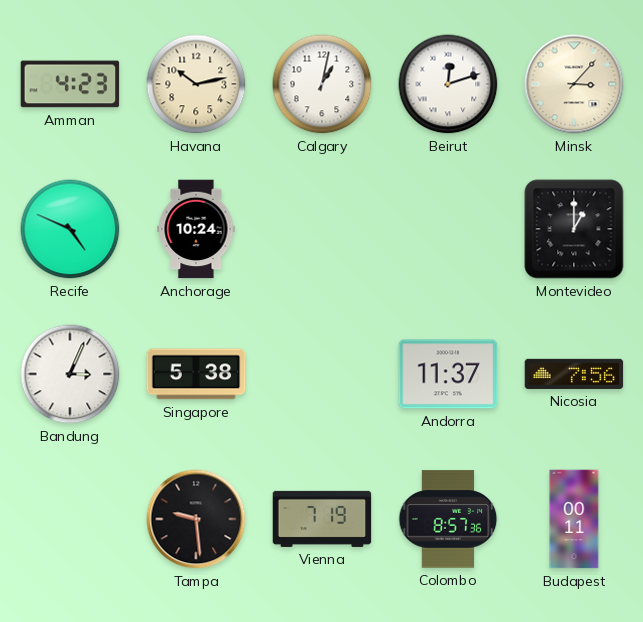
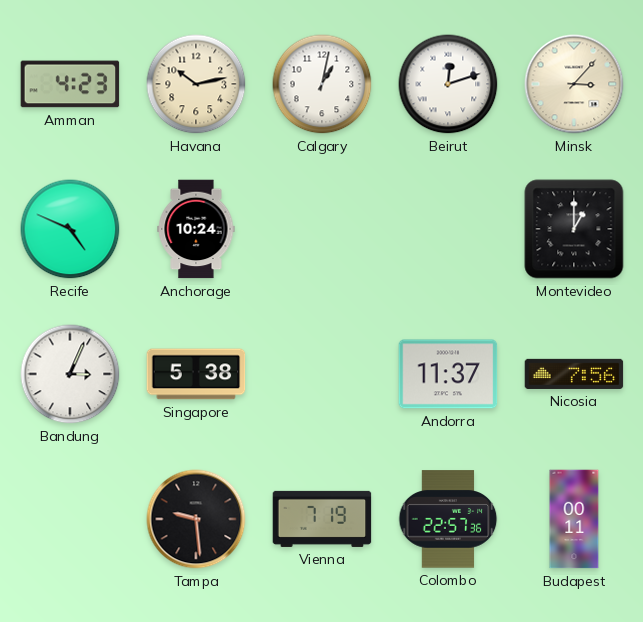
Colombo: 8:57 -> 22:57 (448, 519)
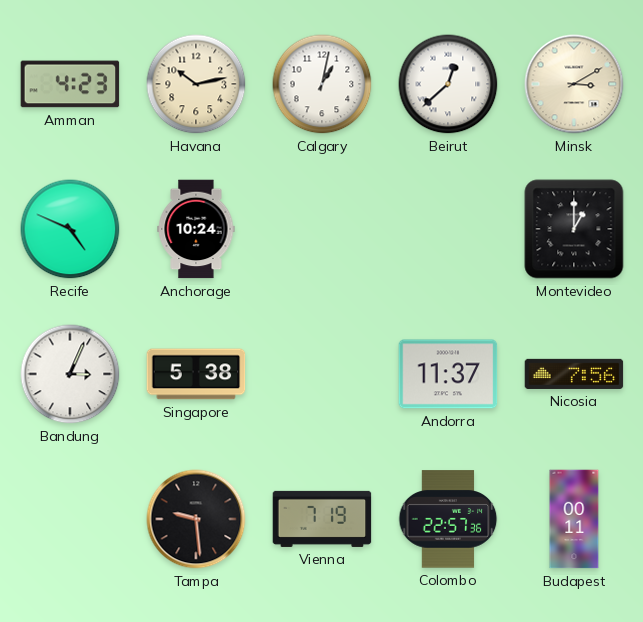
Beirut: 12:12 -> 12:38 (448, 84)
Minsk: 3:07 -> 3:10 (574, 84)
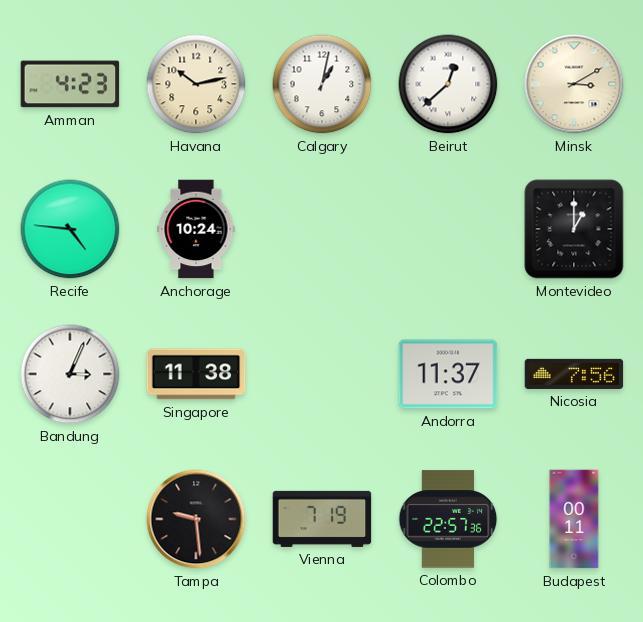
Recife: 4:49 -> 4:46 (70, 229)
Singapore: 5:38 -> 11:38 (196, 374)
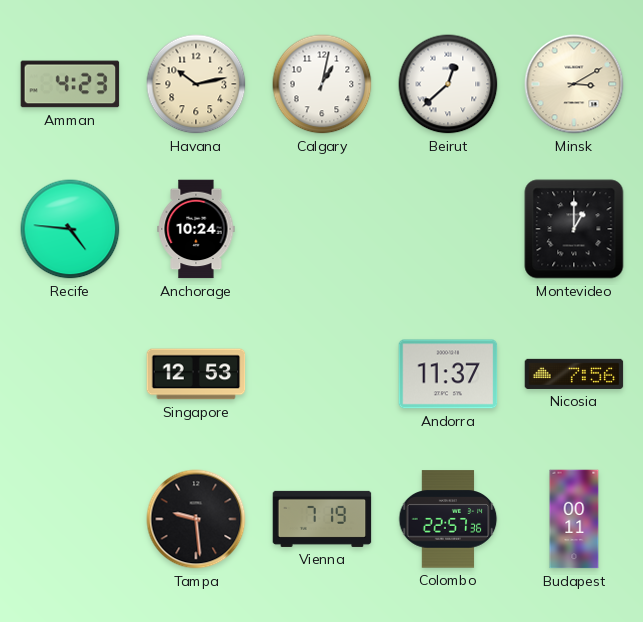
Bandung: 3:04 -> none (70, 374)
Singapore: 11:38 -> 12:53 (196, 374)
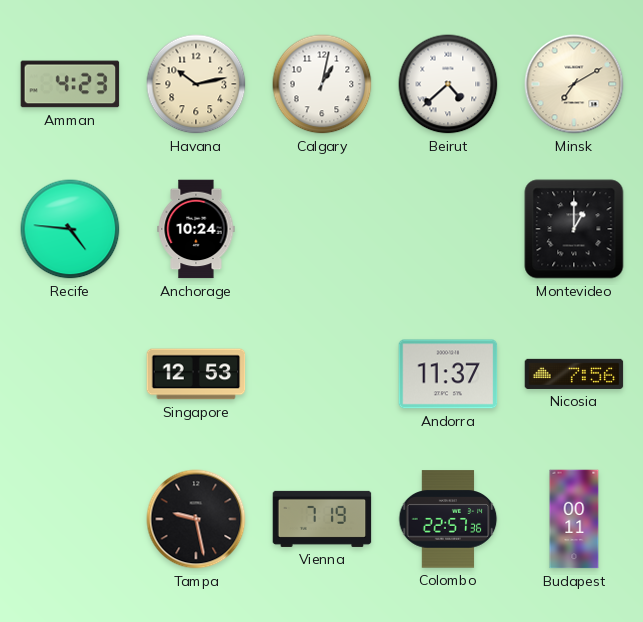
Beirut: 12:38 -> 4:38 (448, 84)
Minsk: 3:10 -> 7:10 (574, 84)
Tampa: 9:29 -> 9:28 (196, 519)
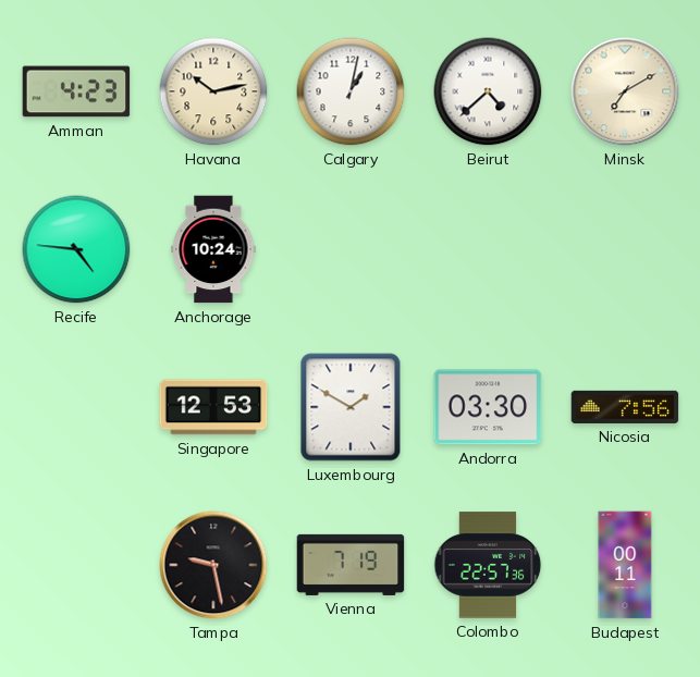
Montevideo: 1:00 -> none (574, 229)
Luxembourg: none -> 1:50 (351, 407)
Andorra: 11:37 -> 03:30 (488, 407)
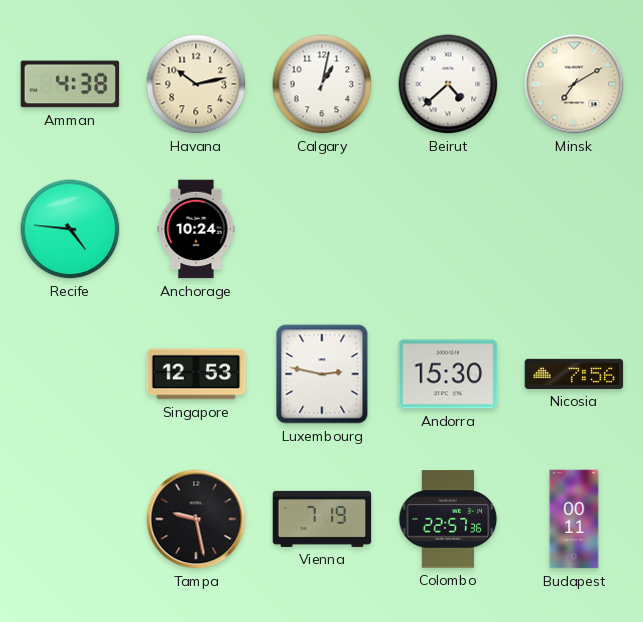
Amman: 4:23 -> 4:38 (70, 84)
Luxembourg: 1:50 -> 2:47 (322, 374)
Andorra: 03:30 -> 15:30 (448, 374)
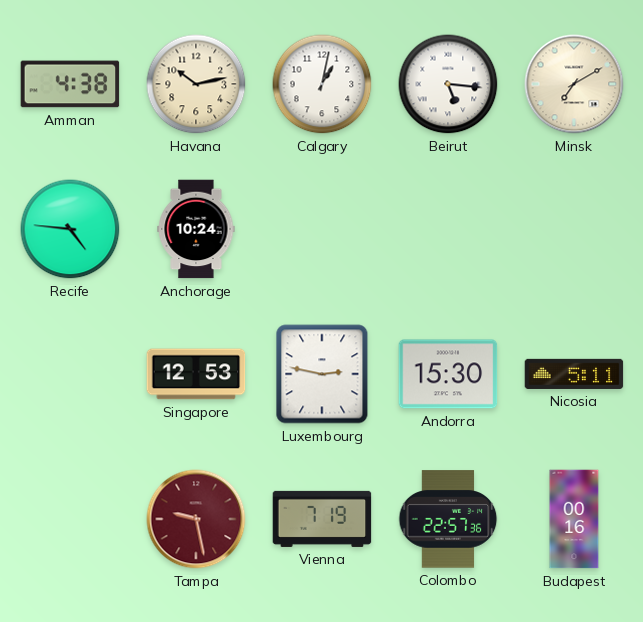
Beirut: 4:38 -> 5:16 (448, 84)
Nicosia: 7:56 -> 5:11 (574, 374)
Tampa dial: black -> burgundy (196, 519)
Budapest: 00:11 -> 00:16 (574, 519)
